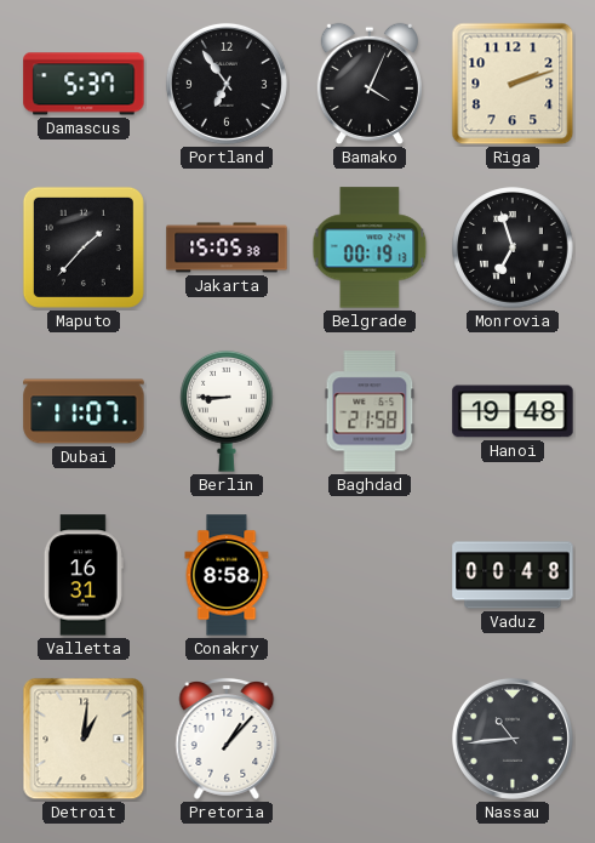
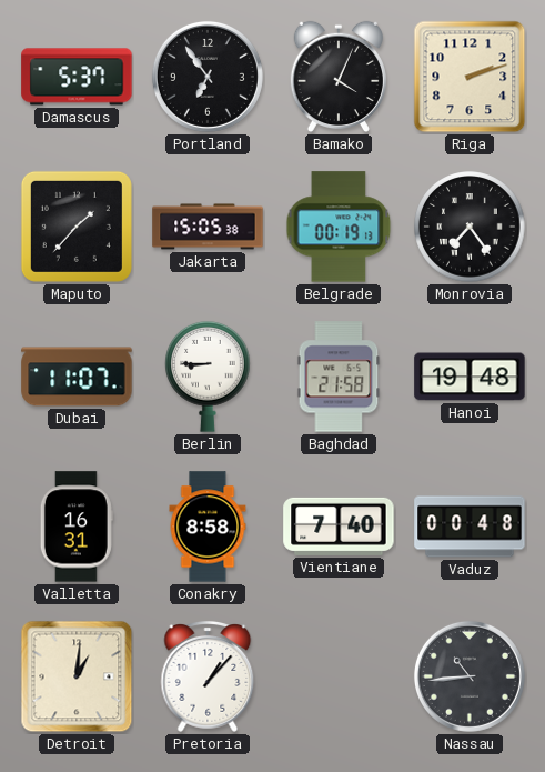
Monrovia: 6:57 -> 7:24 (470, 227)
Vientiane: none -> 7:40 (339, 527)
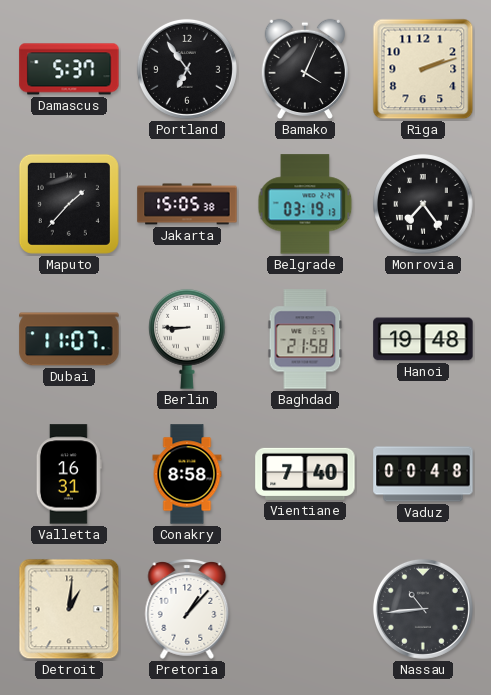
Belgrade: 00:19 -> 03:19 (305, 204)
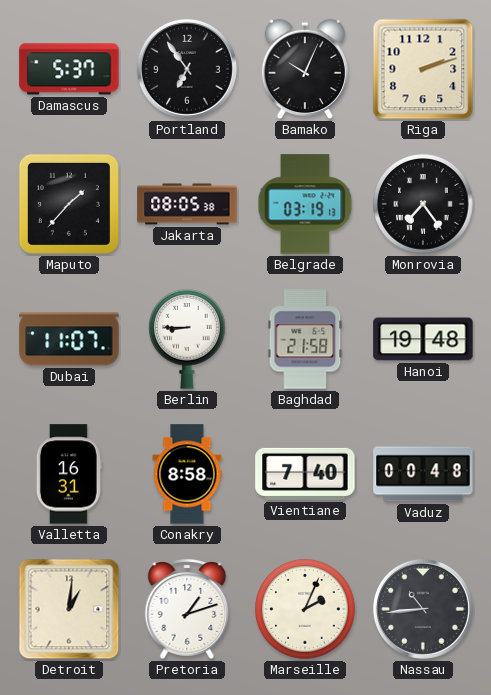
Bamako: 4:04 -> 10:04 (305, 69)
Jakarta: 15:05 -> 08:05 (187, 204)
Pretoria: 1:07 -> 1:12 (187, 610)
Marseille: none -> 2:04 (305, 609)
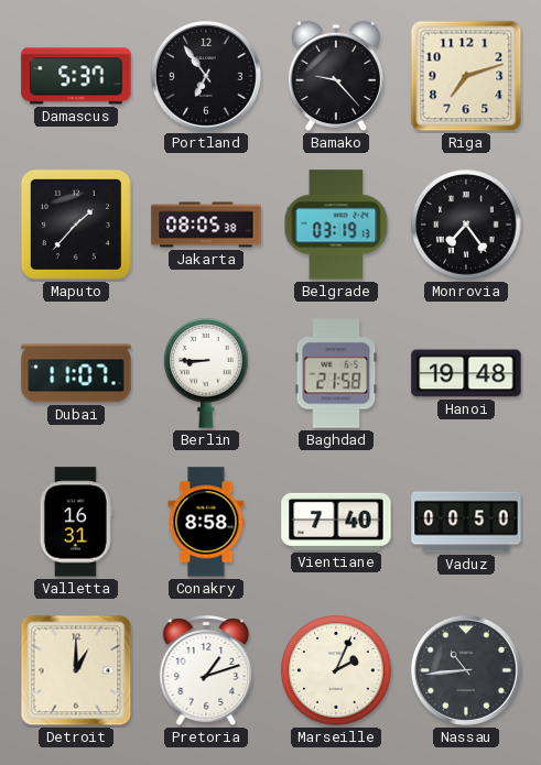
Bamako: 10:04 -> 9:23 (336, 76)
Riga: 2:12 -> 7:12 (466, 76)
Vaduz: 00:48 -> 00:50 (466, 522)
Detroit: 1:01 -> 1:00 (76, 670)
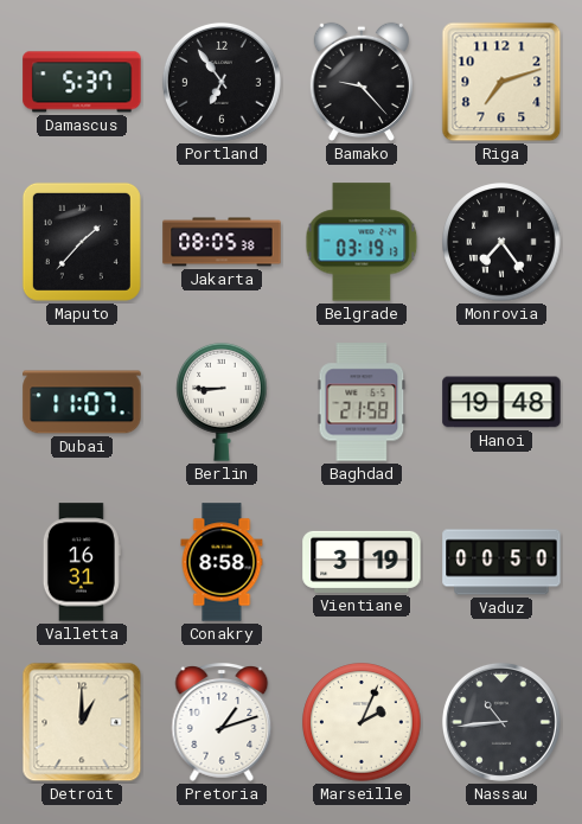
Vientiane: 7:40 -> 3:19 (362, 562)
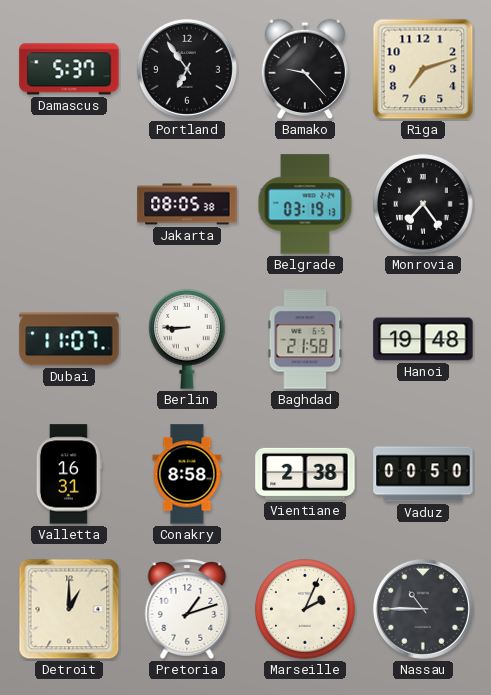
Maputo: 1:37 -> none (82, 242)
Vientiane: 3:19 -> 2:38 (305, 474)
Nassau: 10:44 -> 10:45 (423, 609)
